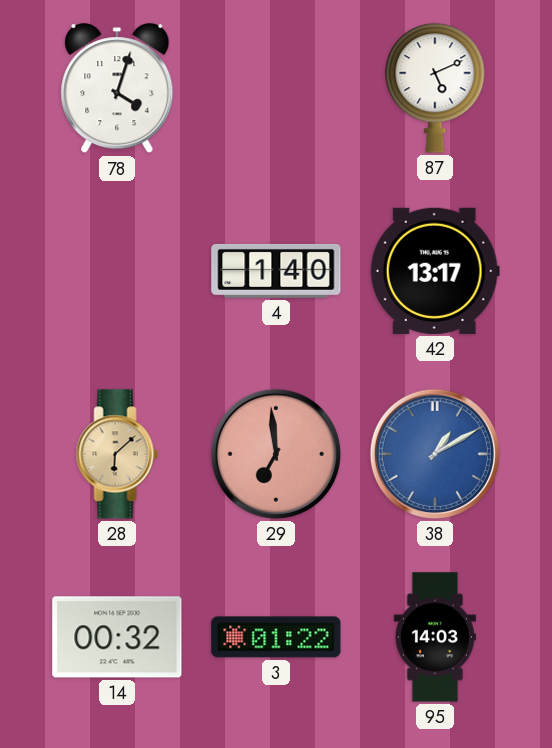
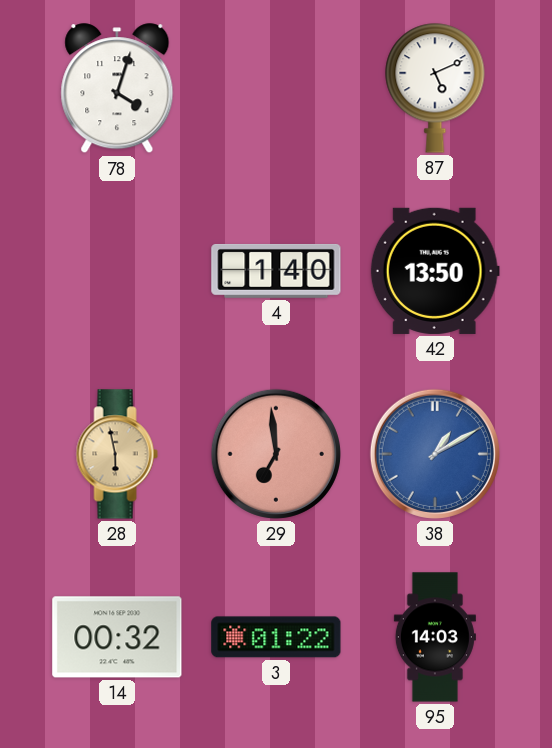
42: 13:17 -> 13:50 (435, 271)
28: 6:08 -> 5:58 (117, 454)
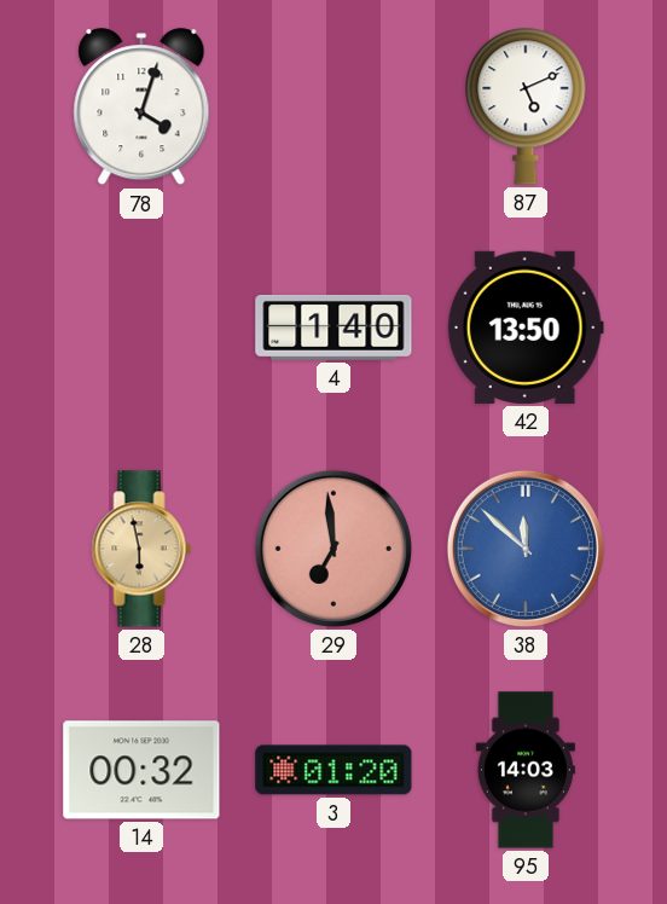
38: 1:10 -> 11:52 (526, 549)
3: 01:22 -> 01:20 (333, 770)
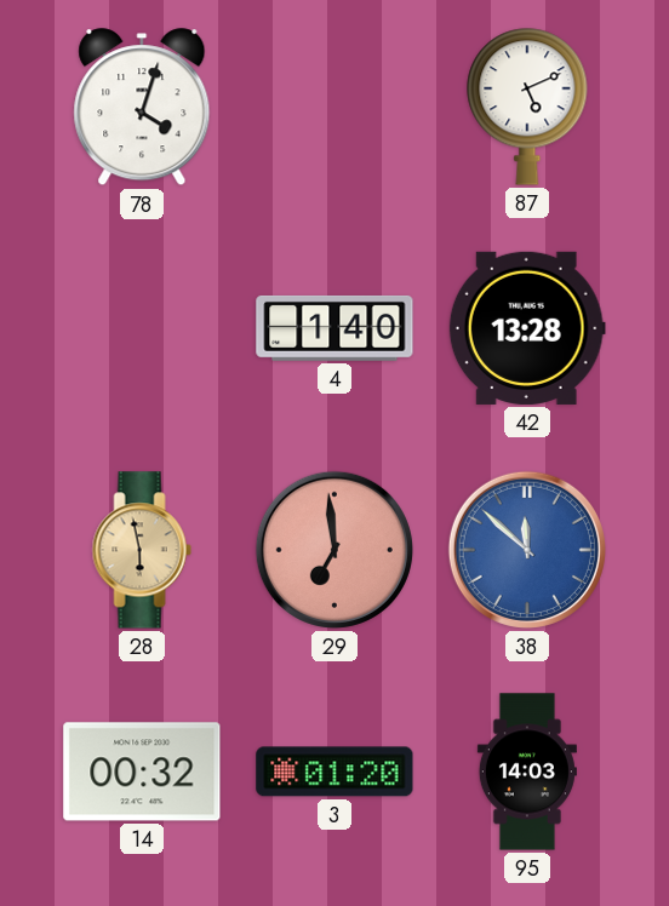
42: 13:50 -> 13:28 (527, 328)
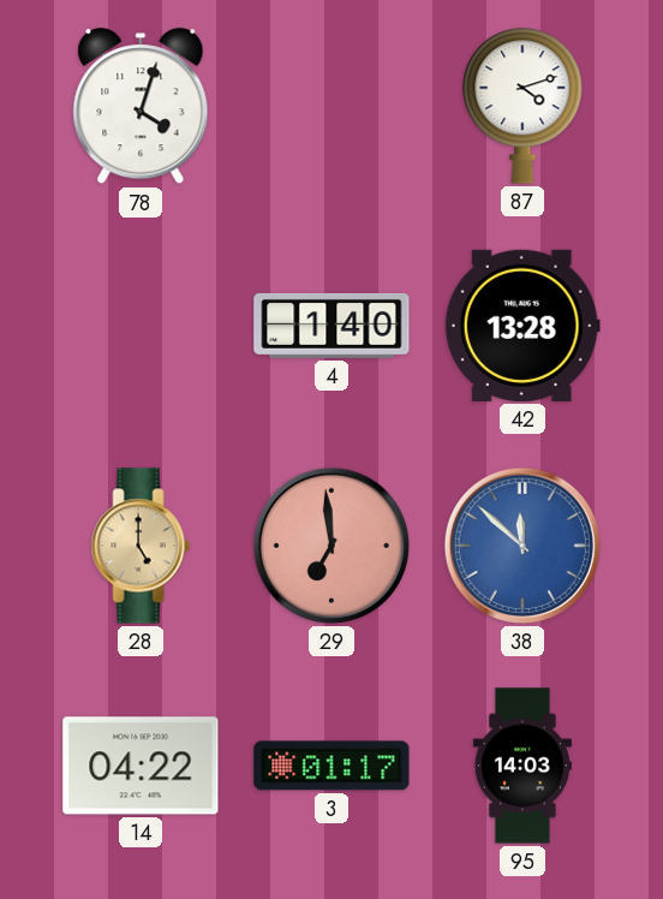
87: 5:11 -> 4:12 (522, 106)
28: 5:58 -> 5:00 (141, 546)
14: 00:32 -> 04:22 (141, 766)
3: 01:20 -> 01:17 (331, 766)
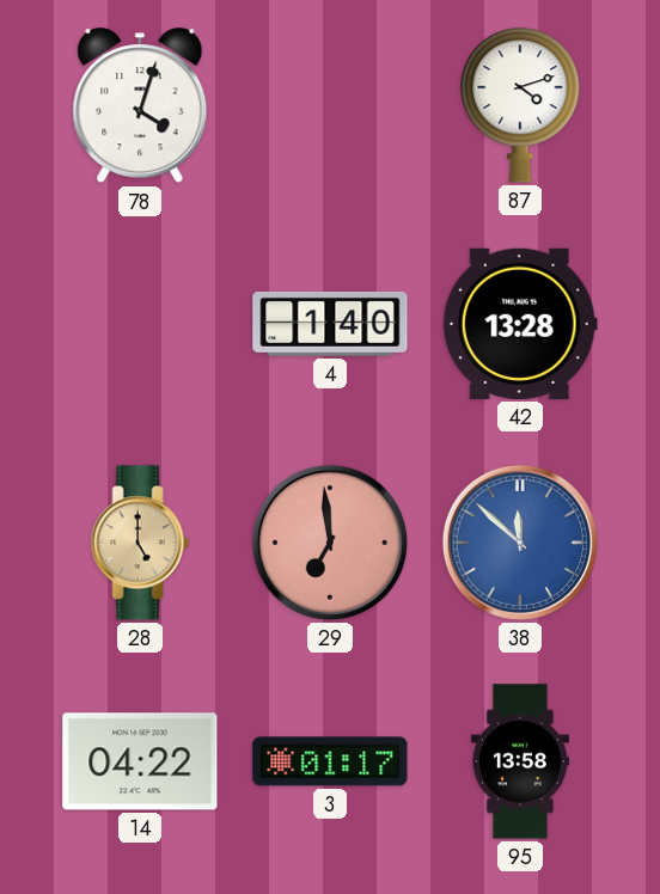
95: 14:03 -> 13:58 (520, 761)
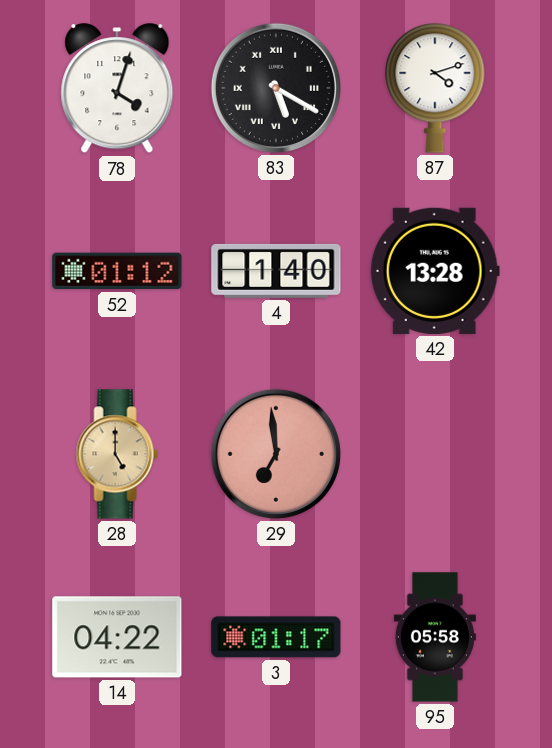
83: none -> 5:20 (276, 88)
52: none -> 01:12 (117, 271)
38: 11:52 -> none (520, 543)
95: 13:58 -> 05:58 (435, 637)
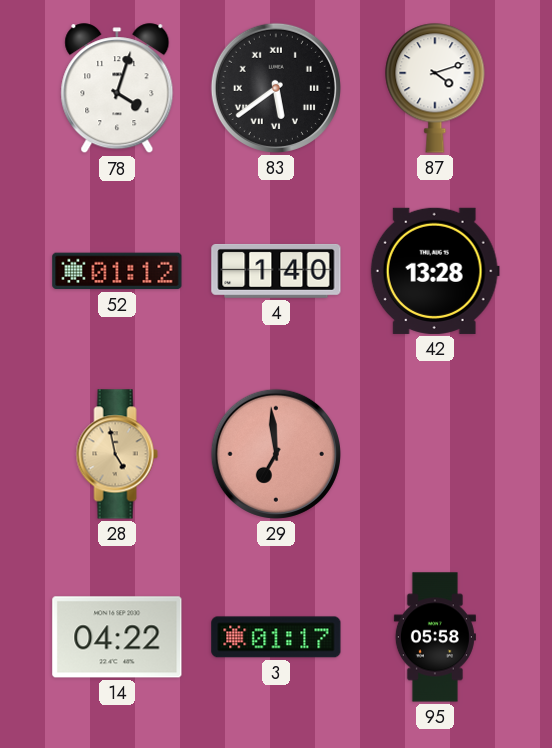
83: 5:20 -> 5:39 (276, 88)
28: 5:00 -> 4:58 (117, 454)
